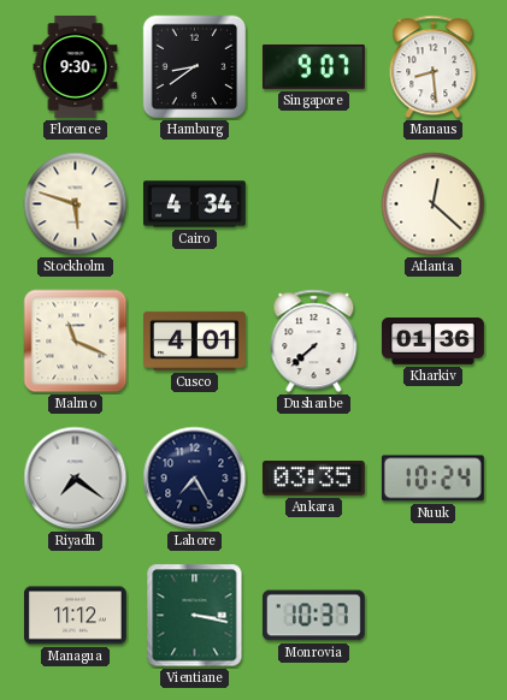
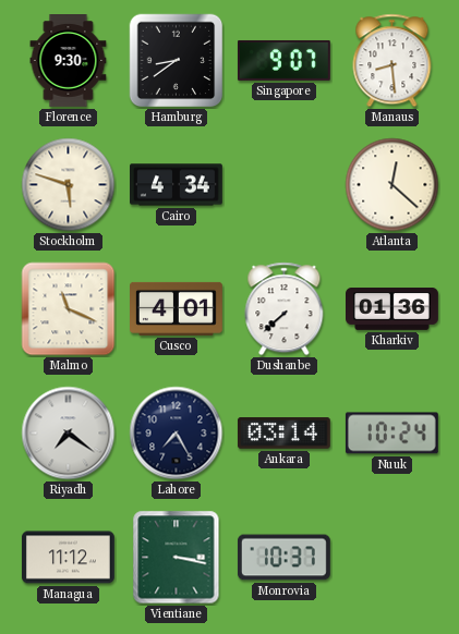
Ankara: 03:35 -> 03:14 (283, 434)
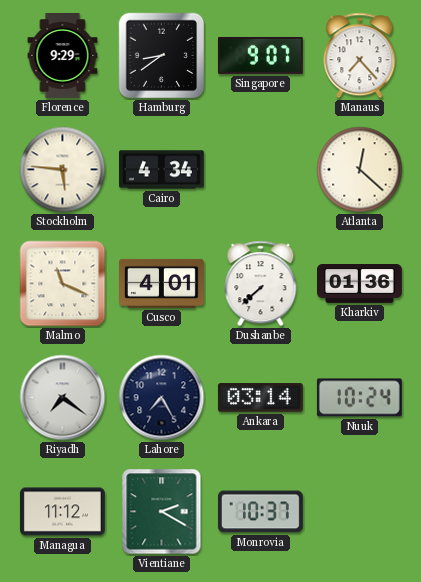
Florence: 9:30 -> 9:29 (63, 56)
Manaus: 8:29 -> 7:23 (360, 56)
Stockholm: 5:48 -> 5:46 (63, 170)
Vientiane: 3:17 -> 2:20 (162, 512)
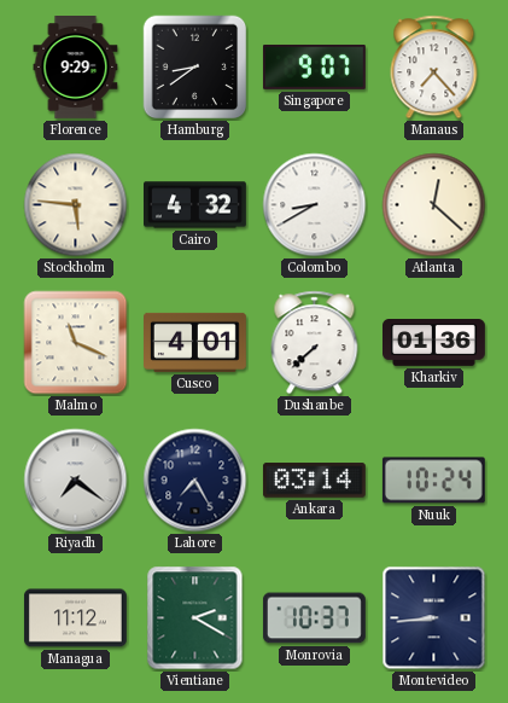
Cairo: 4:34 -> 4:32 (195, 205)
Colombo: none -> 8:40 (315, 205)
Montevideo: none -> 8:44 (434, 618)
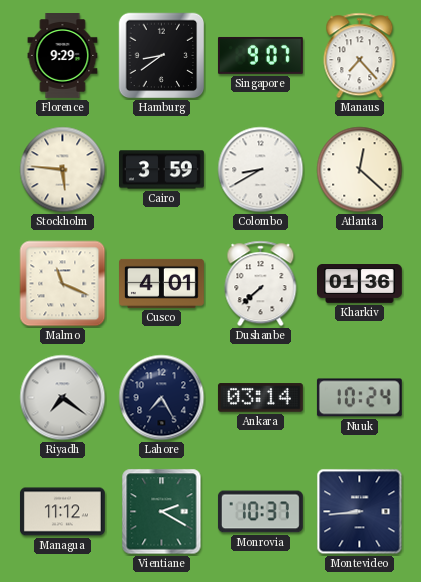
Cairo: 4:32 -> 3:59 (162, 170)
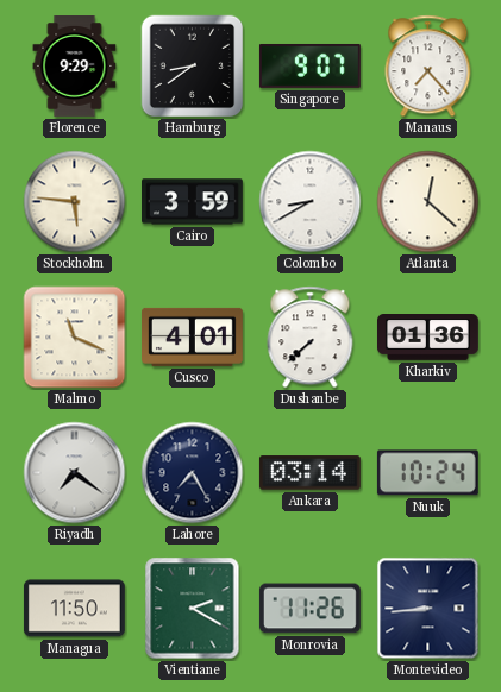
Managua: 11:12 -> 11:50 (74, 609)
Monrovia: 10:37 -> 11:26 (309, 609)
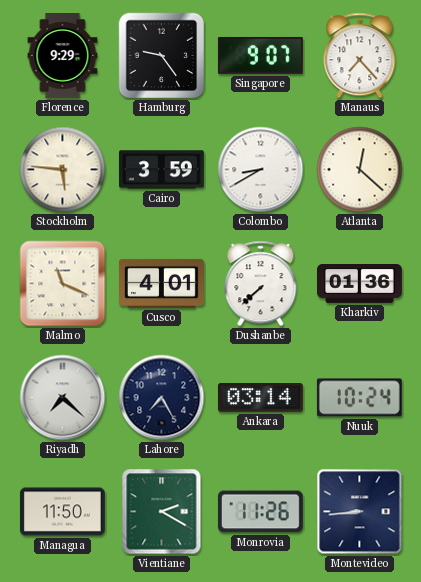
Hamburg: 8:39 -> 9:24 (162, 56)
Riyadh: 7:21 -> 7:22 (63, 398)
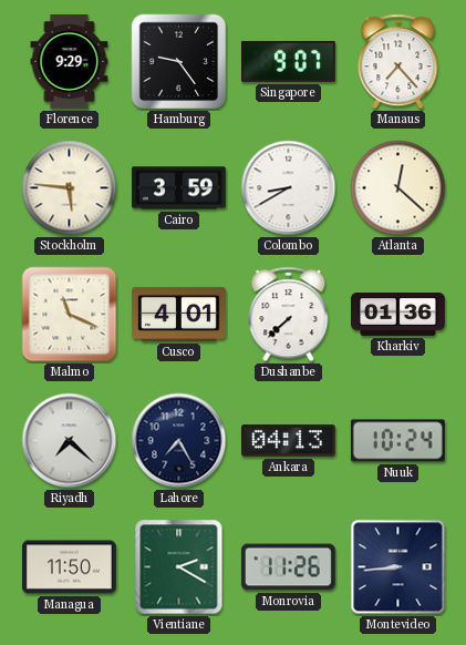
Ankara: 03:14 -> 04:13 (288, 441)
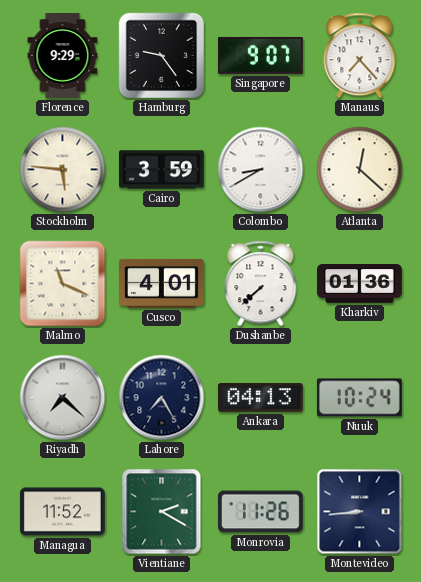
Managua: 11:50 -> 11:52 (62, 512)
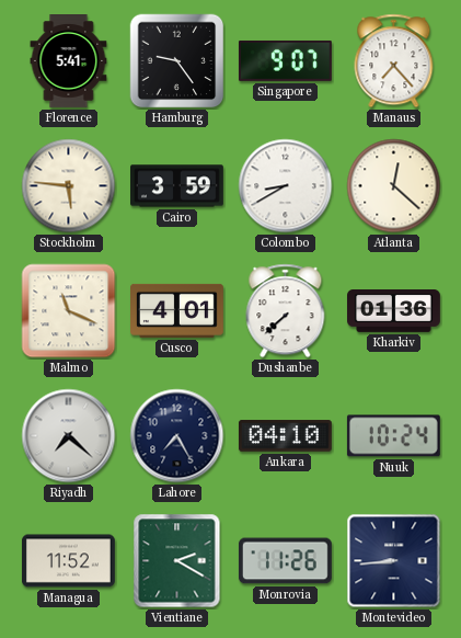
Florence: 9:29 -> 5:41 (69, 61)
Ankara: 04:13 -> 04:10 (285, 436)
